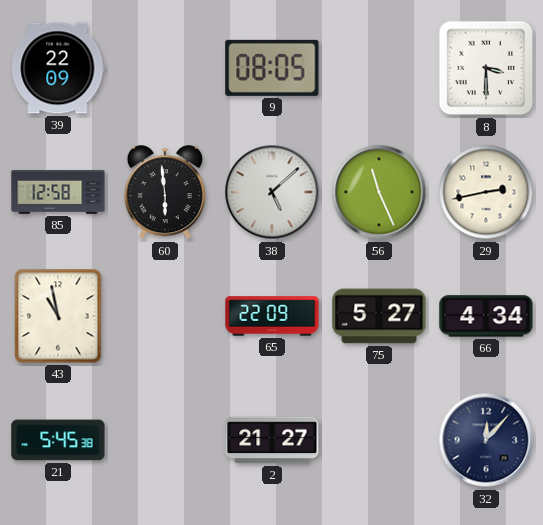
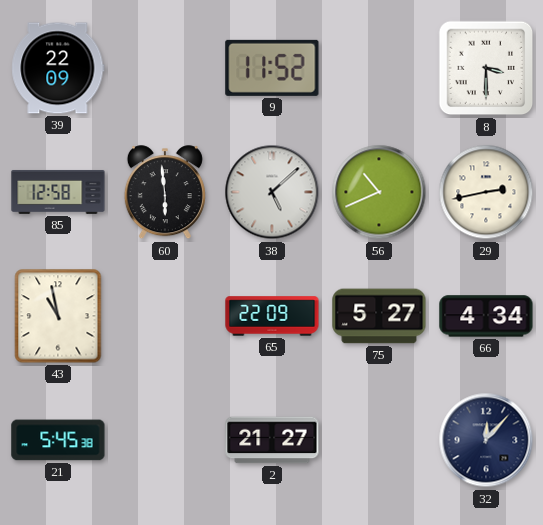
9: 08:05 -> 11:52 (272, 68)
56: 11:26 -> 10:41 (379, 192)
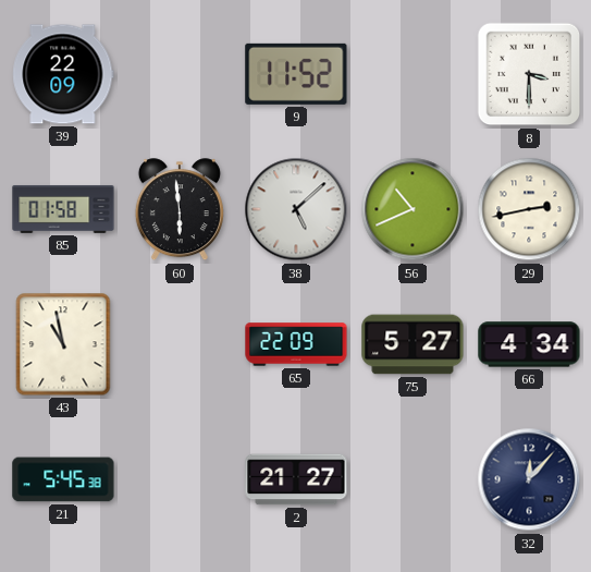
85: 12:58 -> 01:58 (63, 209)
